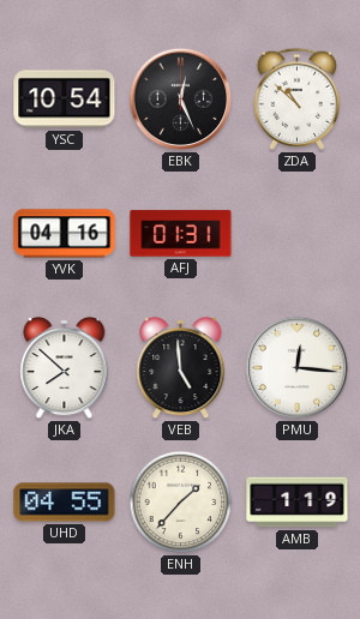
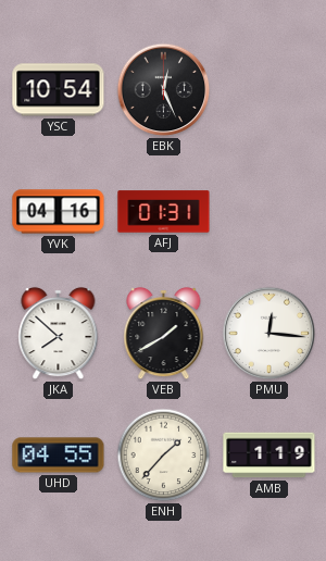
ZDA: 10:52 -> none (296, 98)
VEB: 4:59 -> 1:40 (164, 334)
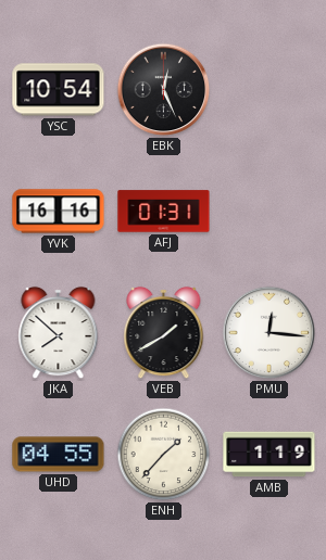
YVK: 04:16 -> 16:16 (59, 212)
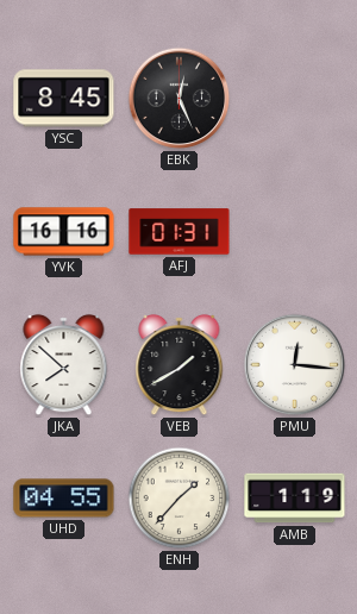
YSC: 10:54 -> 8:45 (64, 99)
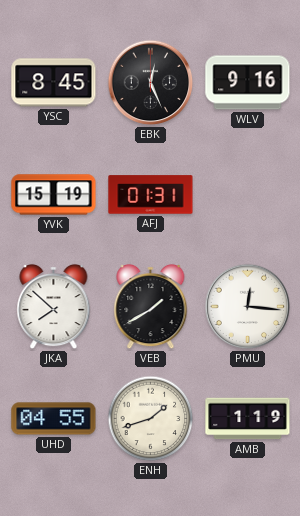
WLV: none -> 9:16 (248, 83)
YVK: 16:16 -> 15:19 (54, 195)
ENH: 1:37 -> 1:42 (151, 419)
